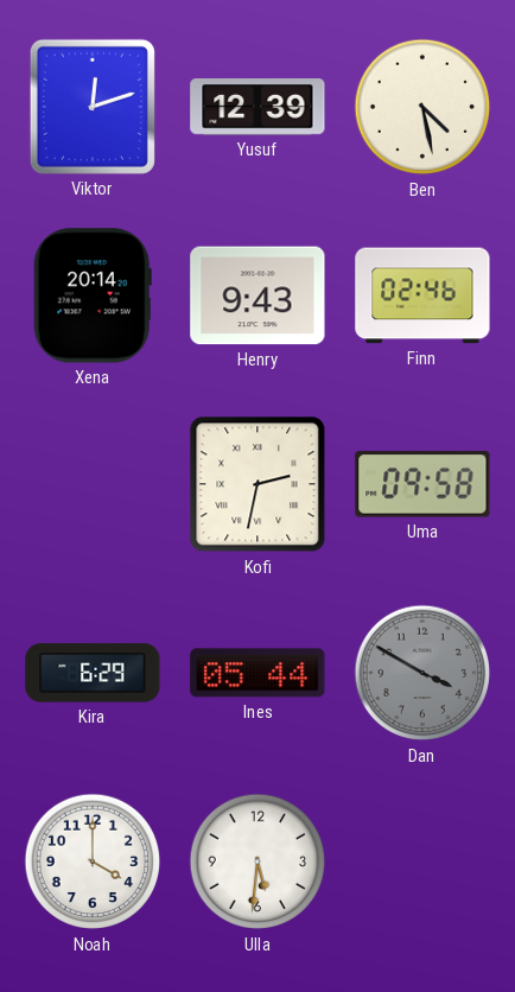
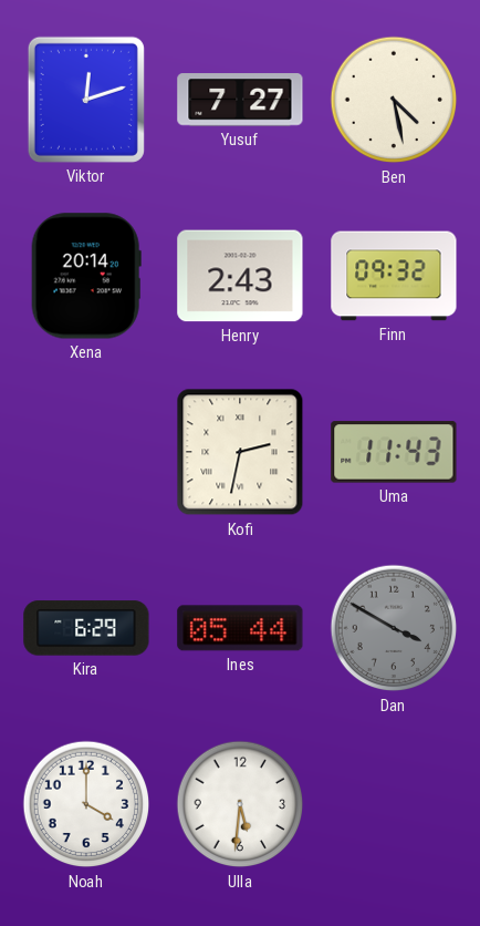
Yusuf: 12:39 -> 7:27 (240, 100)
Henry: 9:43 -> 2:43 (240, 276)
Finn: 02:46 -> 09:32 (394, 276)
Uma: 09:58 -> 11:43 (394, 452)
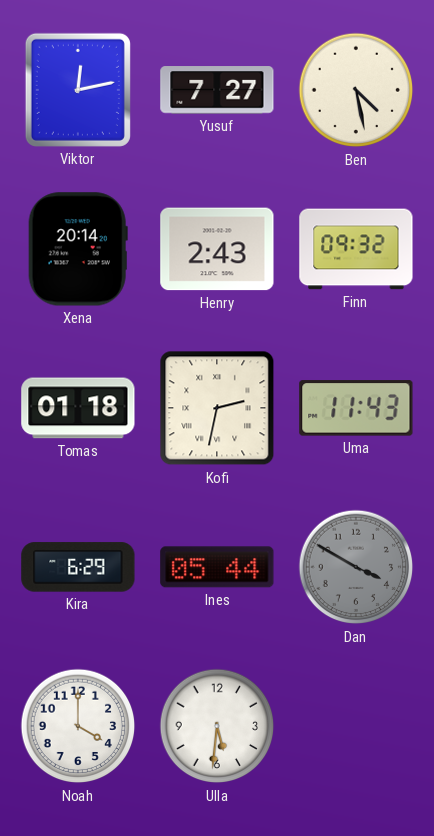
Viktor: 12:12 -> 12:13 (78, 90)
Tomas: none -> 01:18 (78, 408)
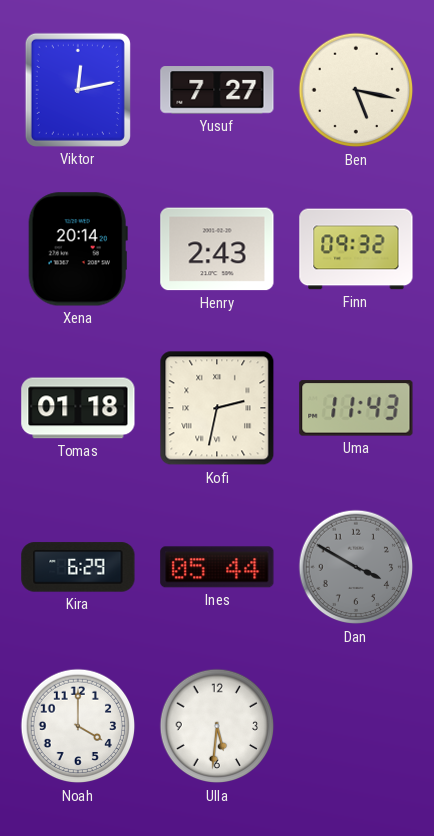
Ben: 4:28 -> 5:17 (356, 90)
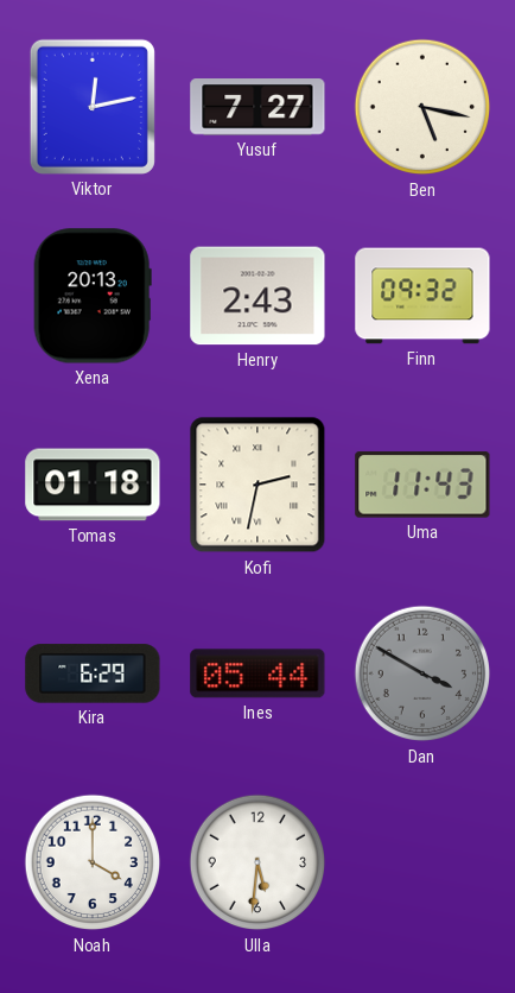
Xena: 20:14 -> 20:13 (93, 296)
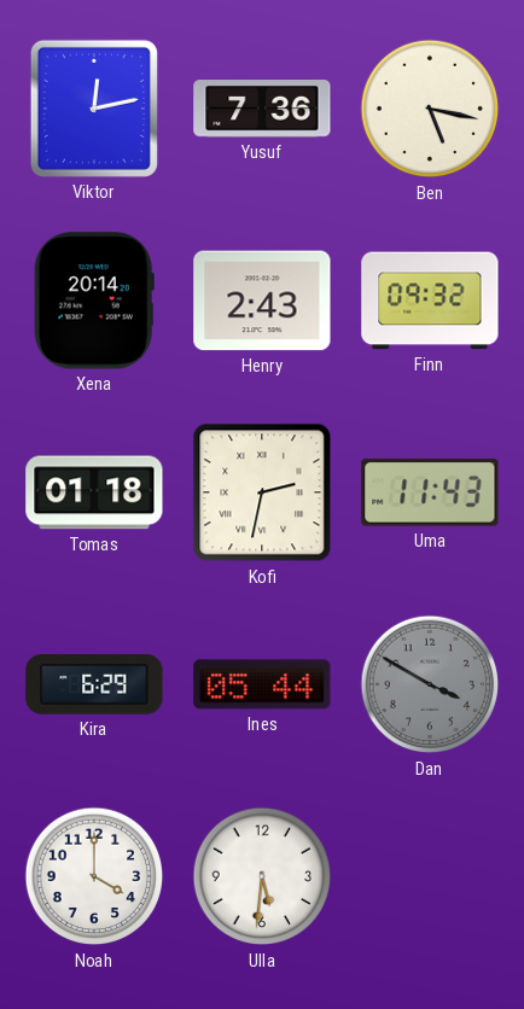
Yusuf: 7:27 -> 7:36 (262, 109)
Xena: 20:13 -> 20:14 (94, 301)
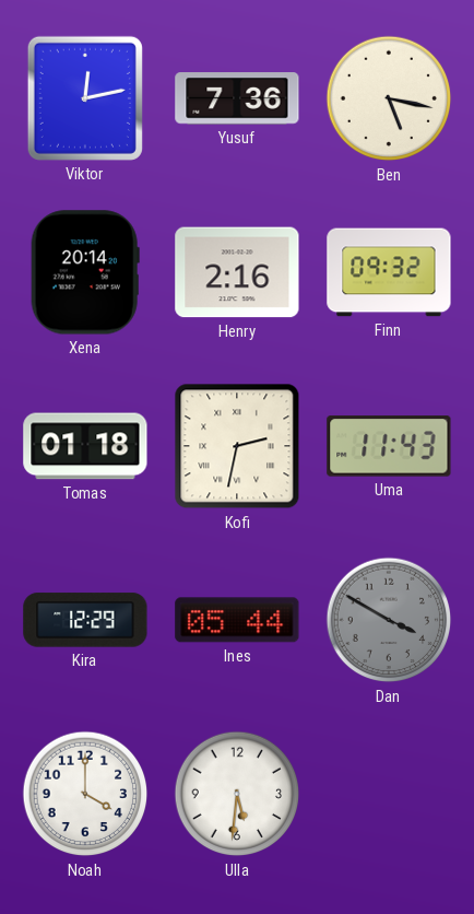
Henry: 2:43 -> 2:16 (237, 272)
Kira: 6:29 -> 12:29 (85, 620)
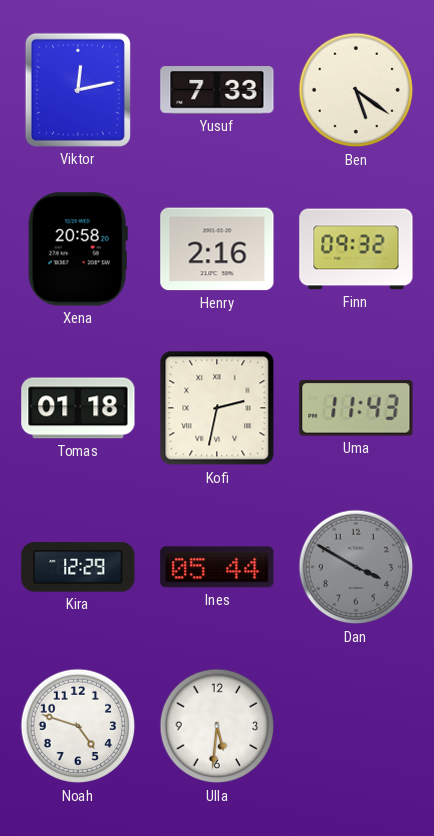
Yusuf: 7:36 -> 7:33 (217, 90)
Ben: 5:17 -> 5:21 (356, 90)
Xena: 20:14 -> 20:58 (78, 249)
Noah: 4:00 -> 4:48 (78, 726)
